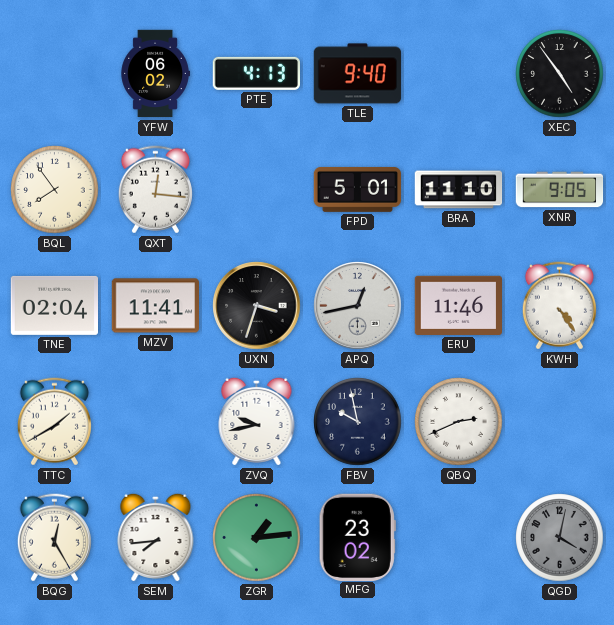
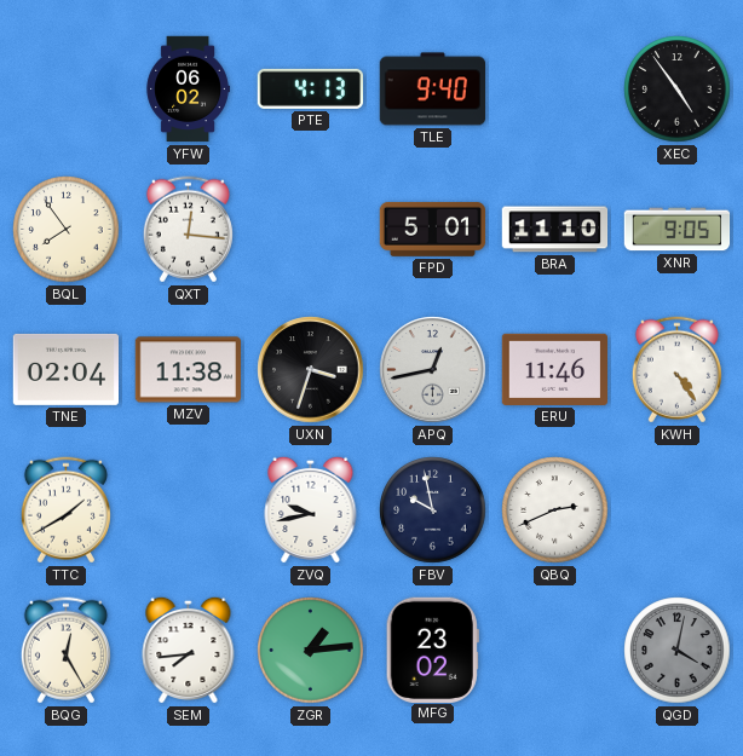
MZV: 11:41 -> 11:38 (188, 370)
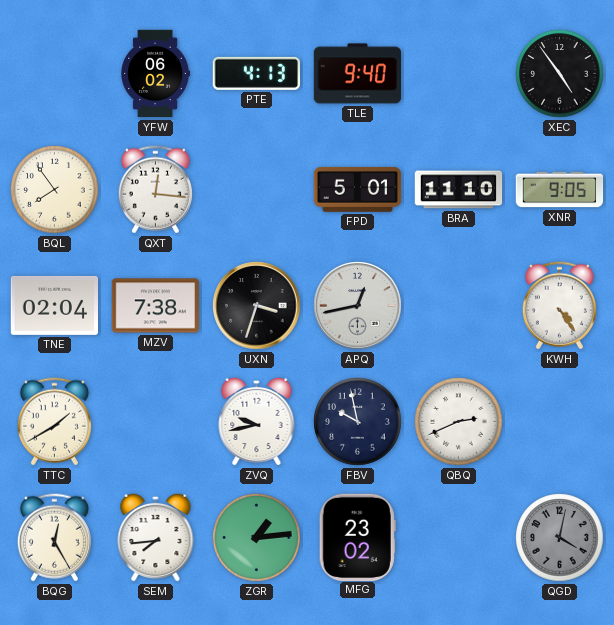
MZV: 11:38 -> 7:38 (155, 306)
ERU: 11:46 -> none (554, 369)
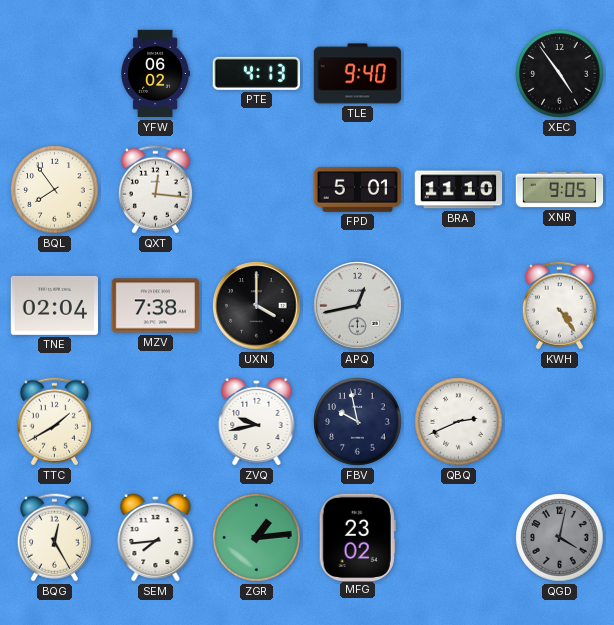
UXN: 3:33 -> 4:00 (257, 306)
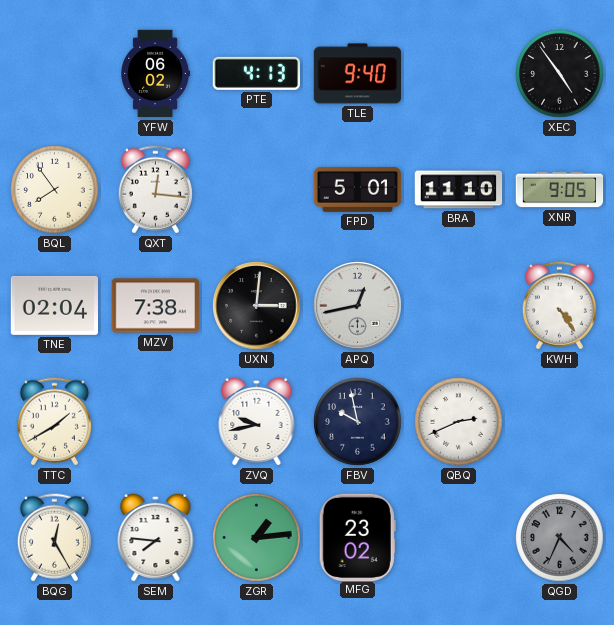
UXN: 4:00 -> 3:01 (257, 306)
SEM: 7:44 -> 7:46 (156, 537)
QGD: 4:02 -> 4:34 (560, 538)
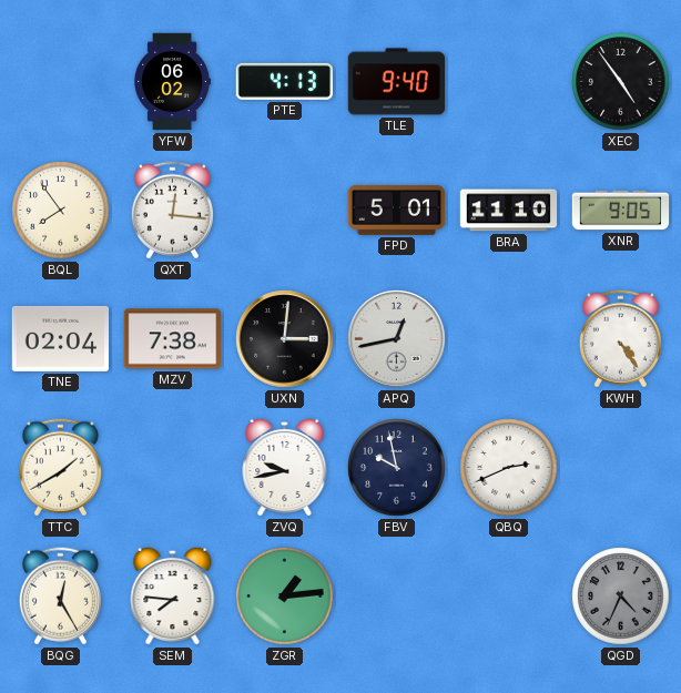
MFG: 23:02 -> none (357, 537)
